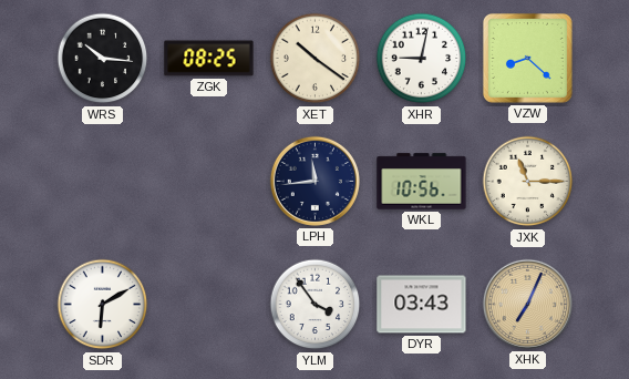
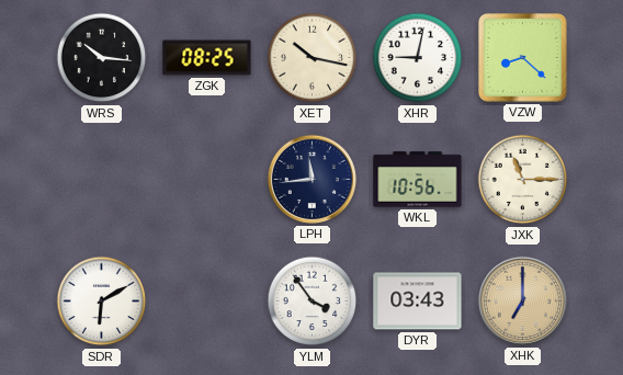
XET: 10:21 -> 10:17 (313, 58)
XHK: 7:04 -> 7:00 (522, 300)
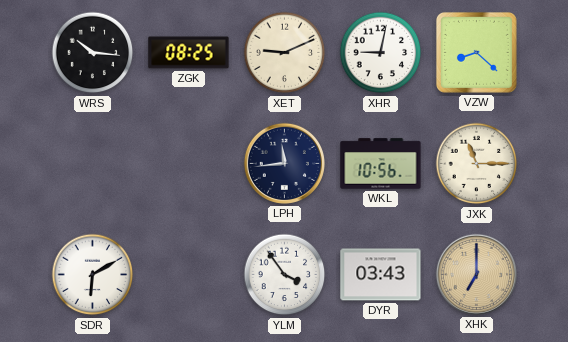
XET: 10:17 -> 9:11 (285, 53)
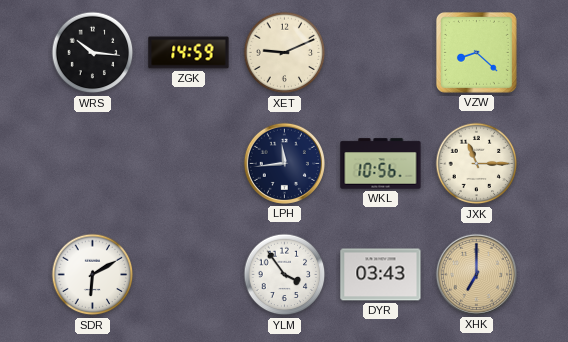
ZGK: 08:25 -> 14:59 (189, 53)
XHR: 9:02 -> none (381, 53)
